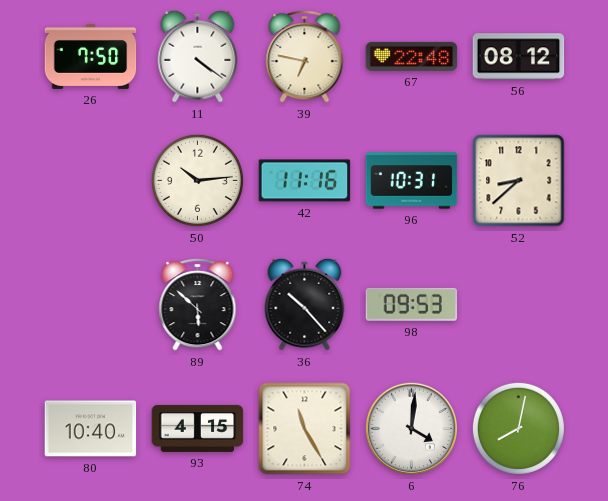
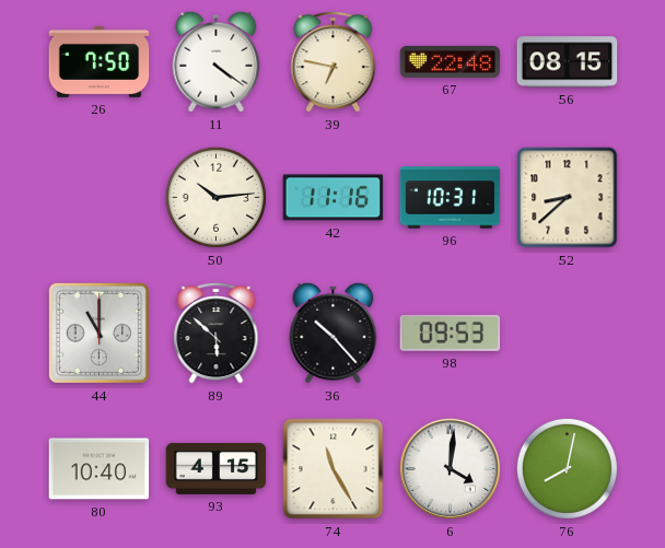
56: 08:12 -> 08:15 (568, 62)
44: none -> 11:00 (98, 333)
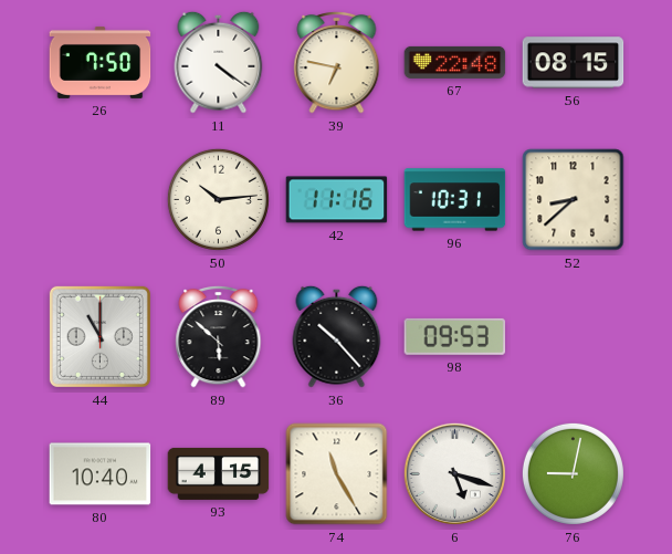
6: 4:01 -> 5:18 (454, 473)
76: 8:02 -> 9:02 (573, 473)
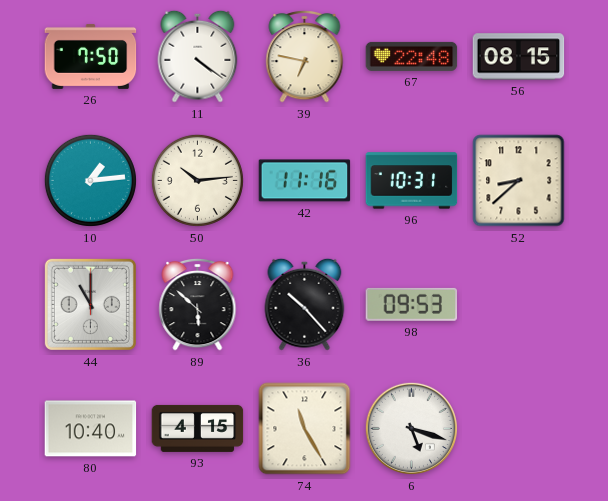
10: none -> 1:14 (90, 180)
76: 9:02 -> none (573, 473)
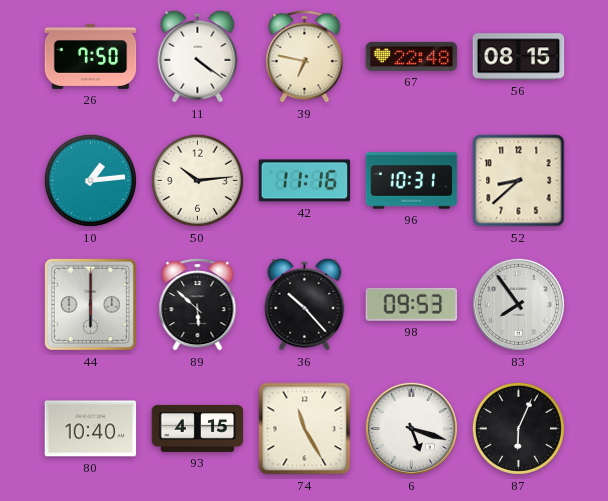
44: 11:00 -> 6:00 (90, 304)
83: none -> 7:54 (518, 304)
87: none -> 6:04 (518, 428)
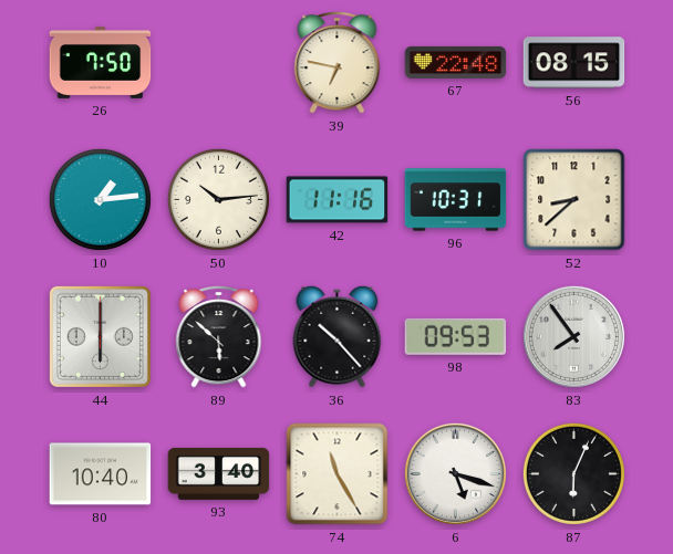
11: 4:21 -> none (198, 56)
93: 4:15 -> 3:40 (219, 473)
